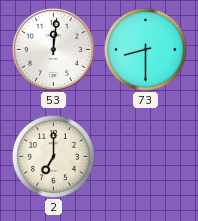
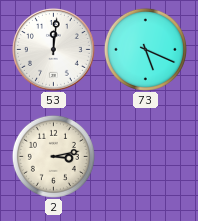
73: 8:30 -> 5:19 (145, 49)
2: 7:00 -> 3:13 (53, 156)
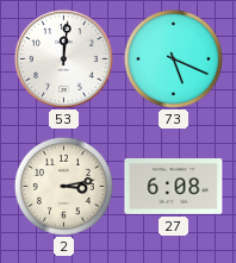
27: none -> 6:08 (174, 187)
